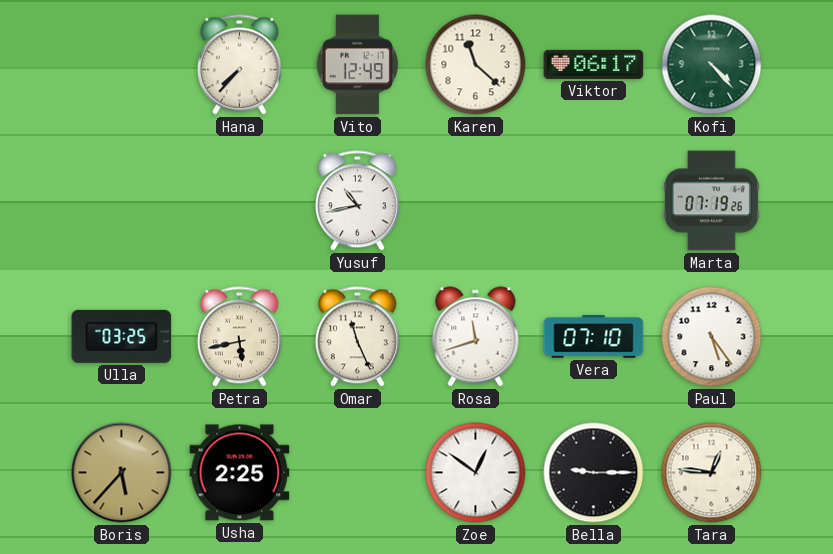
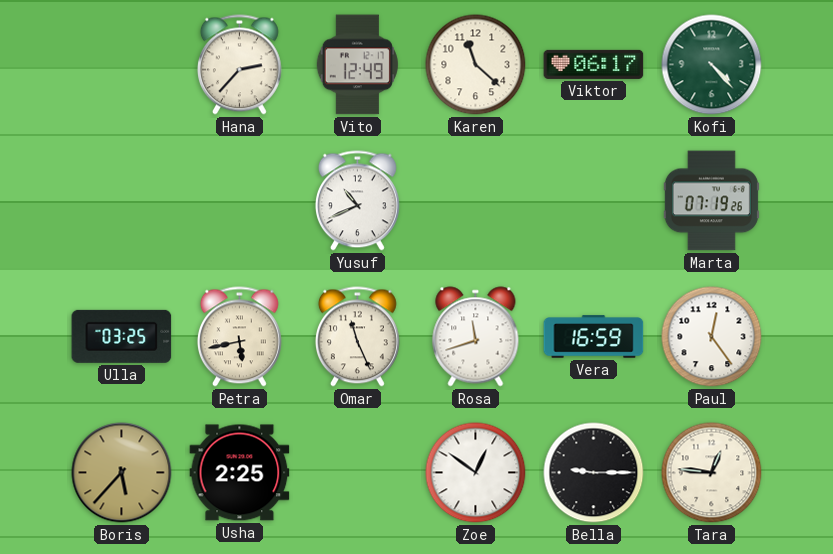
Hana: 7:37 -> 2:37 (239, 65)
Yusuf: 10:43 -> 10:41 (357, 201)
Vera: 07:10 -> 16:59 (594, 337)
Paul: 5:24 -> 12:24 (712, 337)
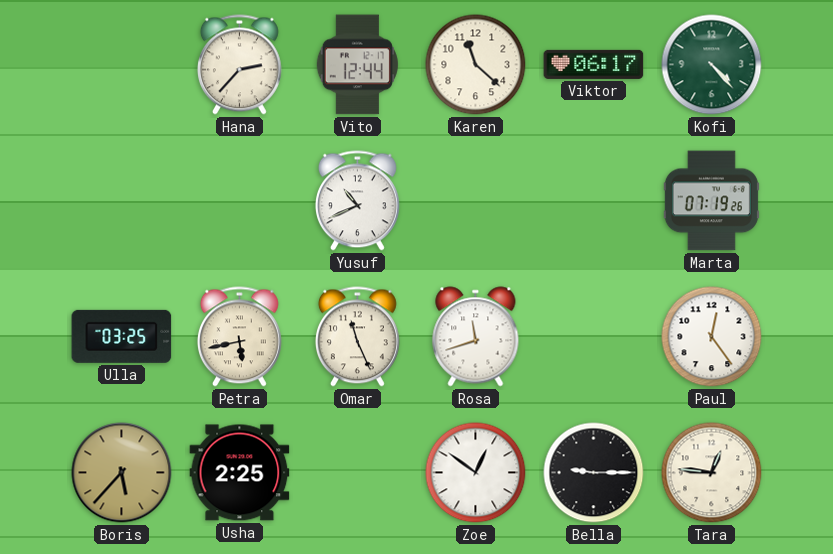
Vito: 12:49 -> 12:44 (357, 65)
Vera: 16:59 -> none (594, 337)
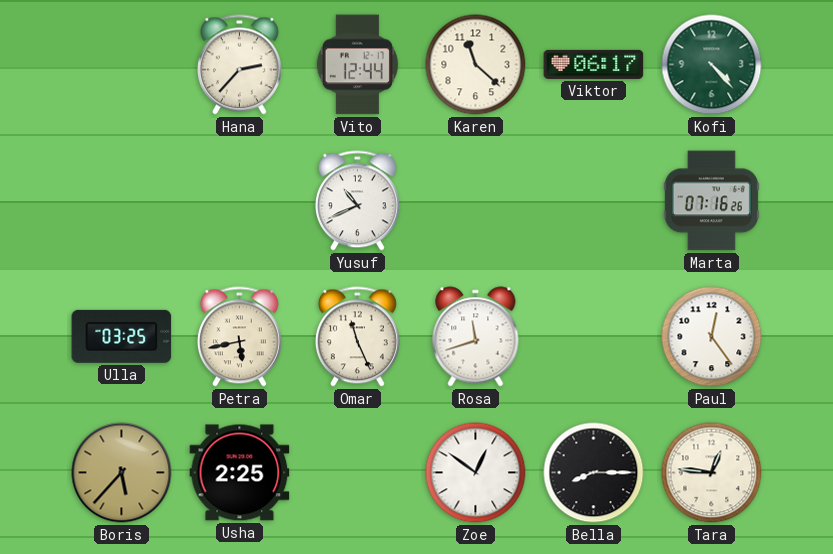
Marta: 07:19 -> 07:16 (711, 201)
Bella: 9:15 -> 8:15 (594, 473)
